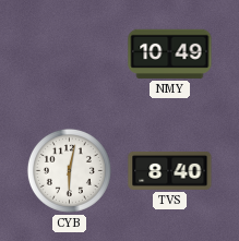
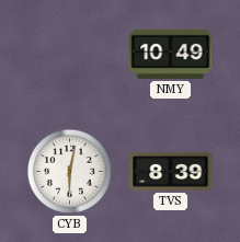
TVS: 8:40 -> 8:39 (171, 171)
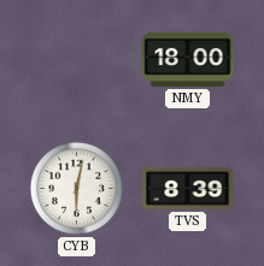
NMY: 10:49 -> 18:00 (188, 59)
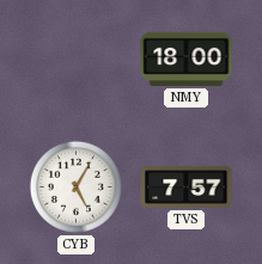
CYB: 6:02 -> 5:05 (75, 186)
TVS: 8:39 -> 7:57 (187, 186)
